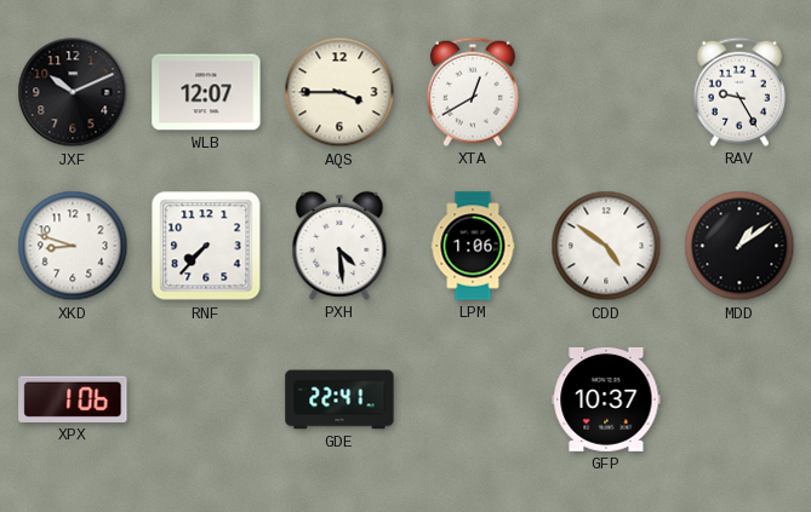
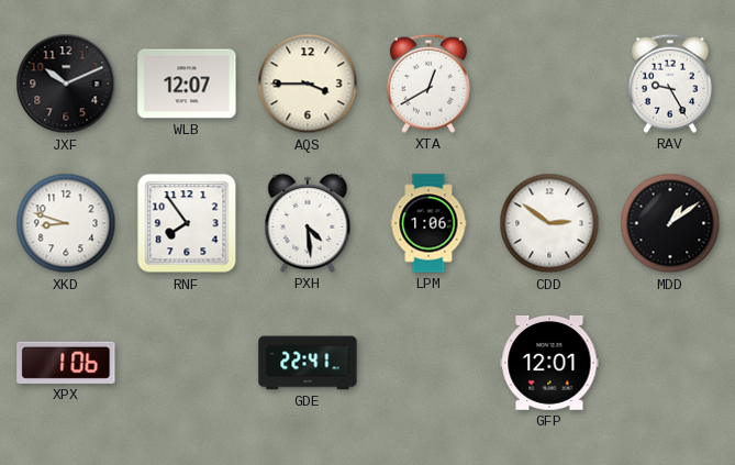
RNF: 7:37 -> 7:54 (187, 223)
CDD: 4:51 -> 2:51 (549, 223)
GFP: 10:37 -> 12:01 (549, 363)
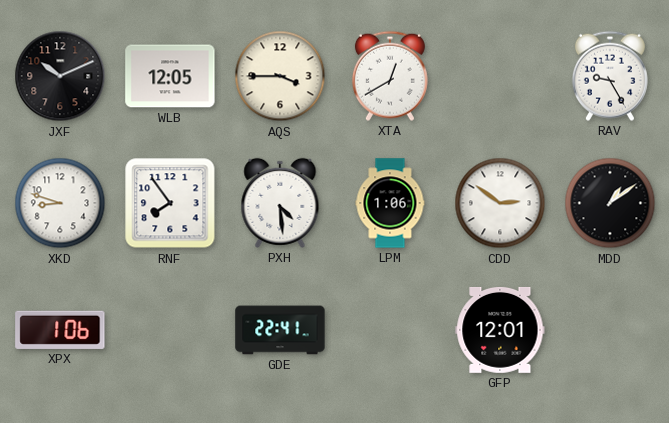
WLB: 12:07 -> 12:05 (170, 76)
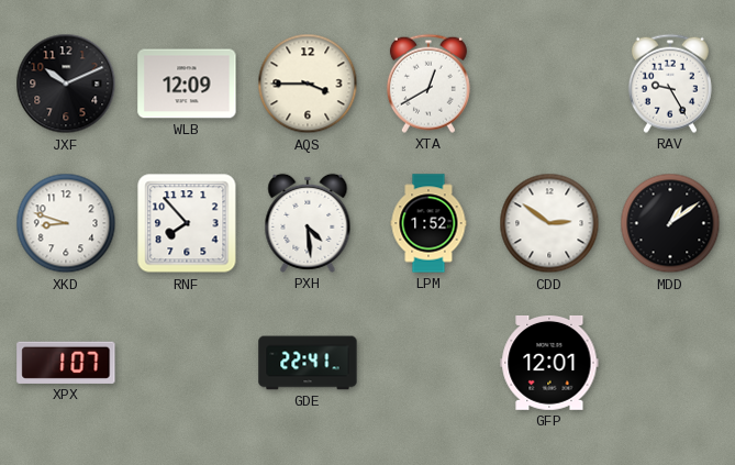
WLB: 12:05 -> 12:09 (187, 84)
RNF: 7:54 -> 7:53 (187, 223)
LPM: 1:06 -> 1:52 (428, 223)
XPX: 1:06 -> 1:07 (66, 363)
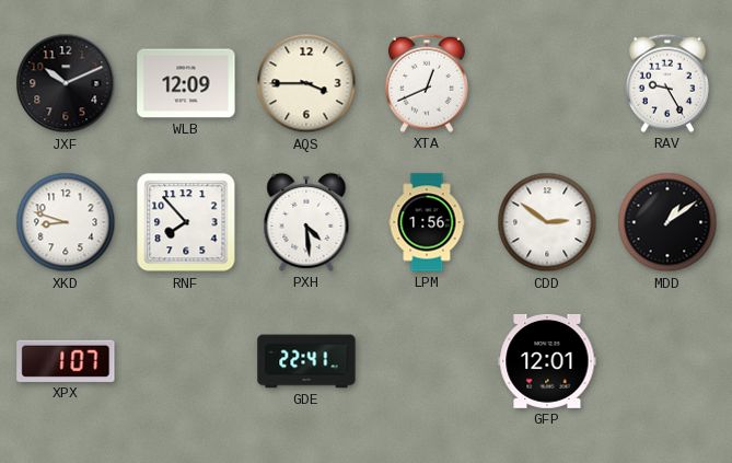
XTA: 12:40 -> 12:41 (427, 83)
LPM: 1:52 -> 1:56 (427, 222)
